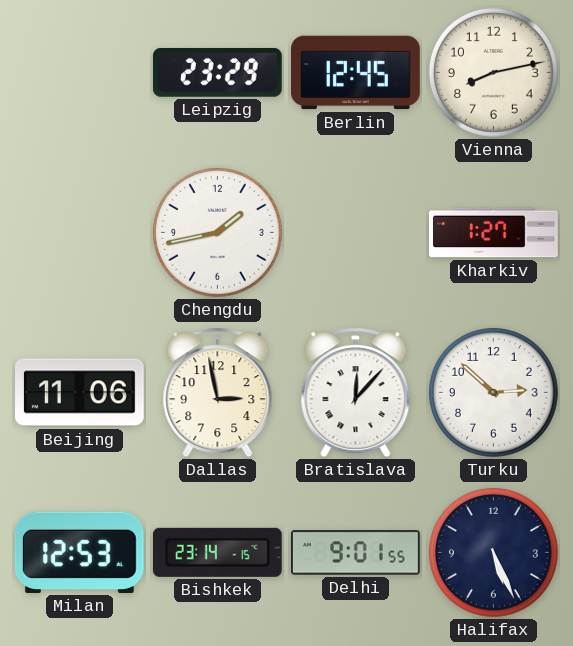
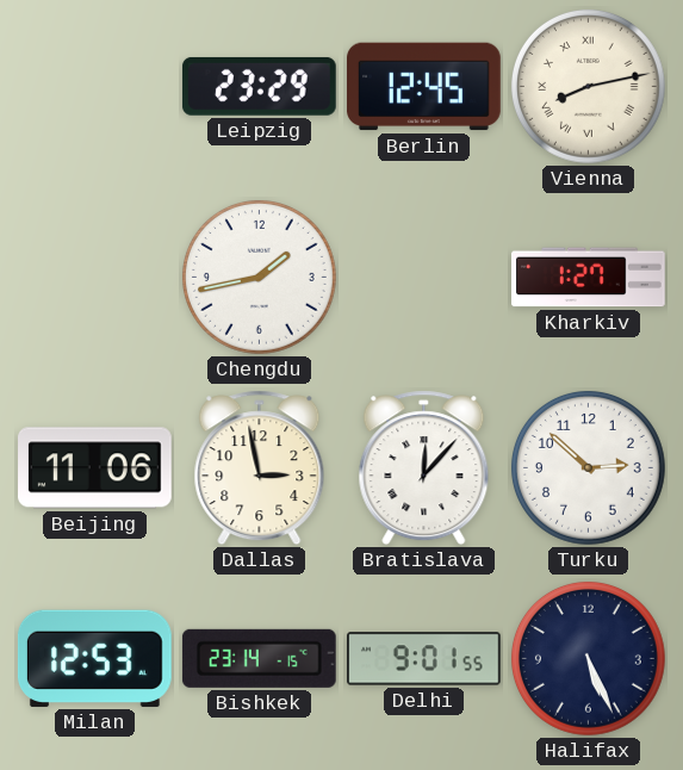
Vienna numerals: Arabic -> Roman (588, 86)
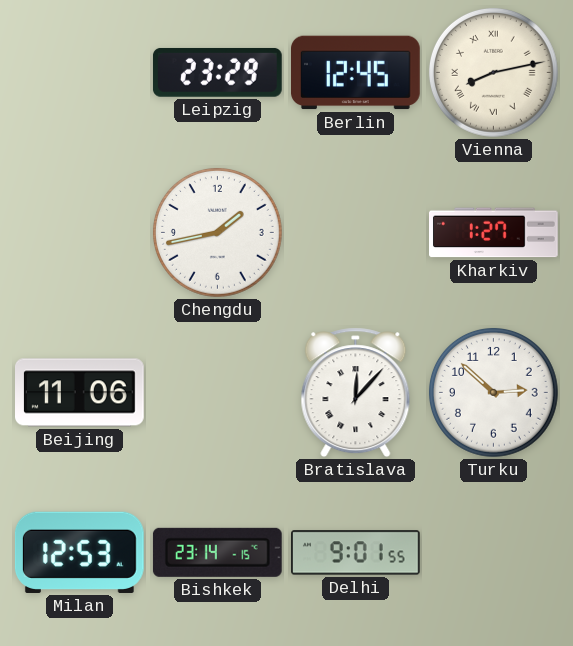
Dallas: 2:58 -> none (260, 468)
Halifax: 5:26 -> none (588, 658)
